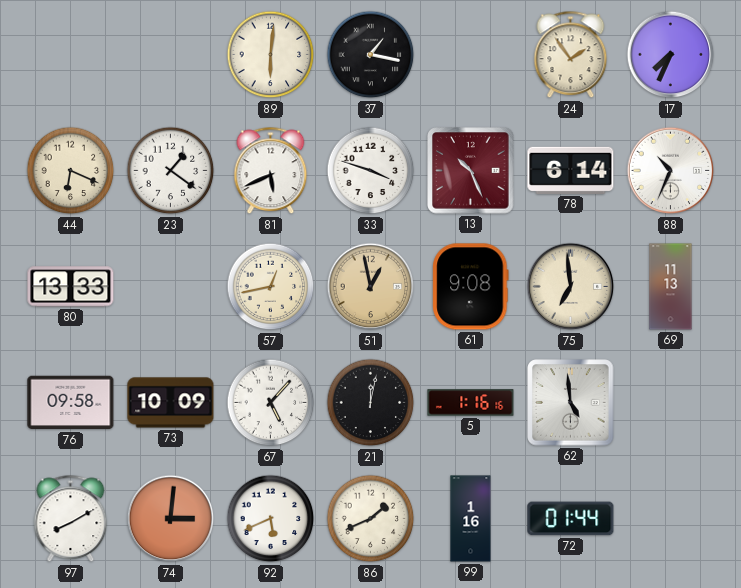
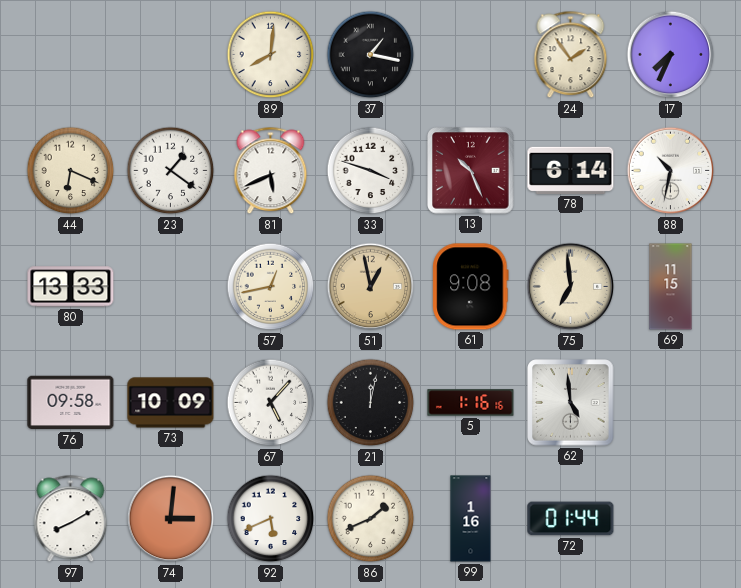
89: 6:01 -> 8:01 (271, 55)
88: 10:34 -> 10:32 (671, 171)
69: 11:13 -> 11:15 (671, 287)
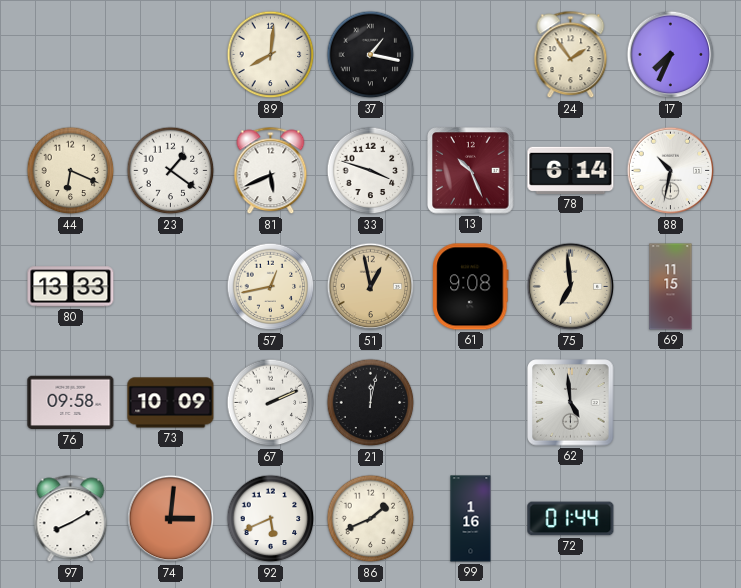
67: 5:07 -> 2:11 (271, 403)
5: 1:16 -> none (471, 403)
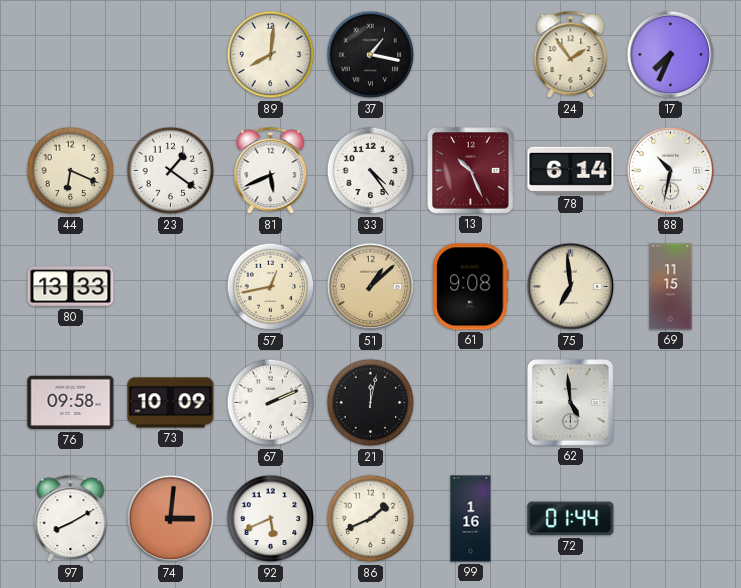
33: 3:48 -> 4:24 (371, 171)
51: 12:58 -> 1:08 (371, 287)
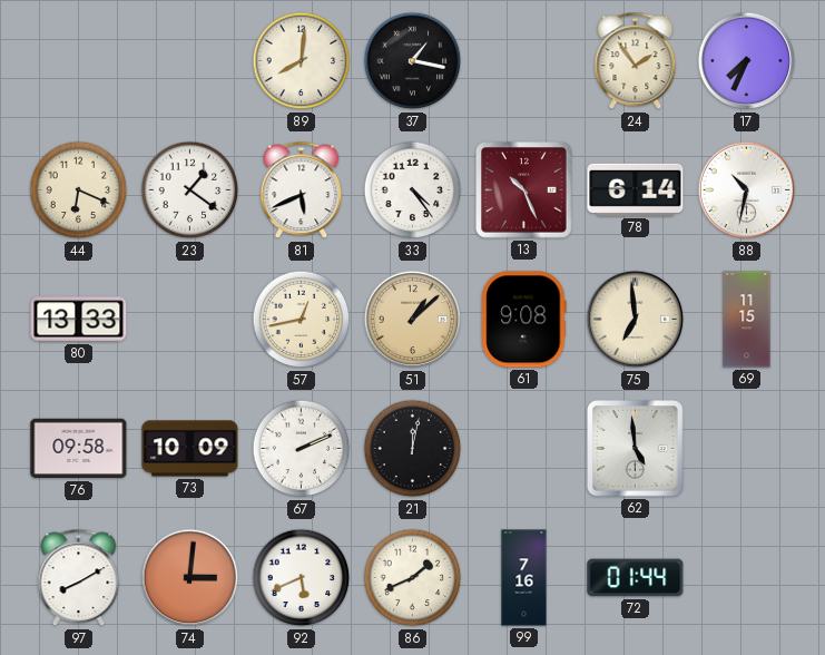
99: 1:16 -> 7:16 (524, 578)
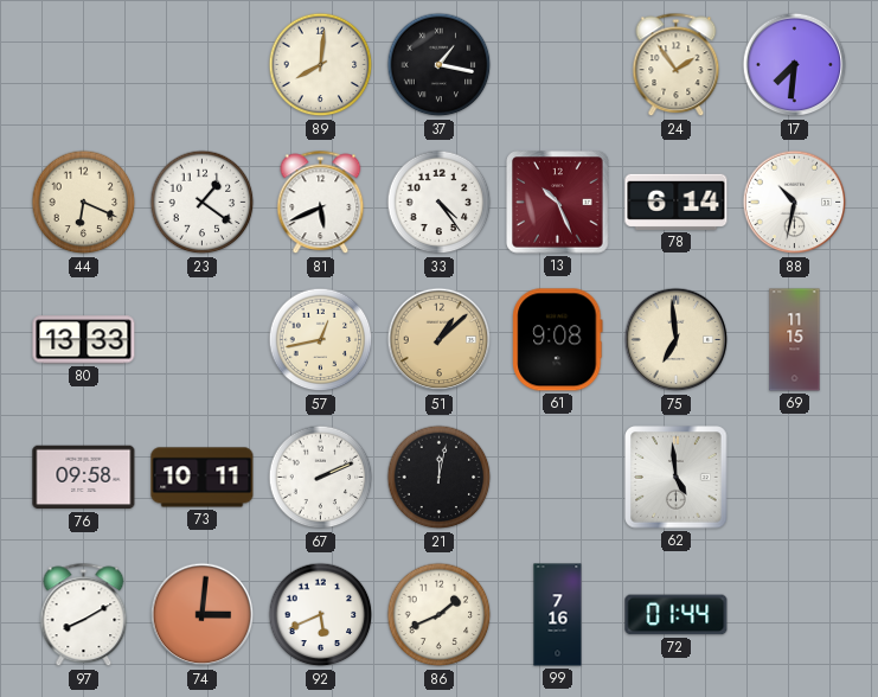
17: 7:34 -> 7:31 (795, 65)
73: 10:09 -> 10:11 (203, 478)
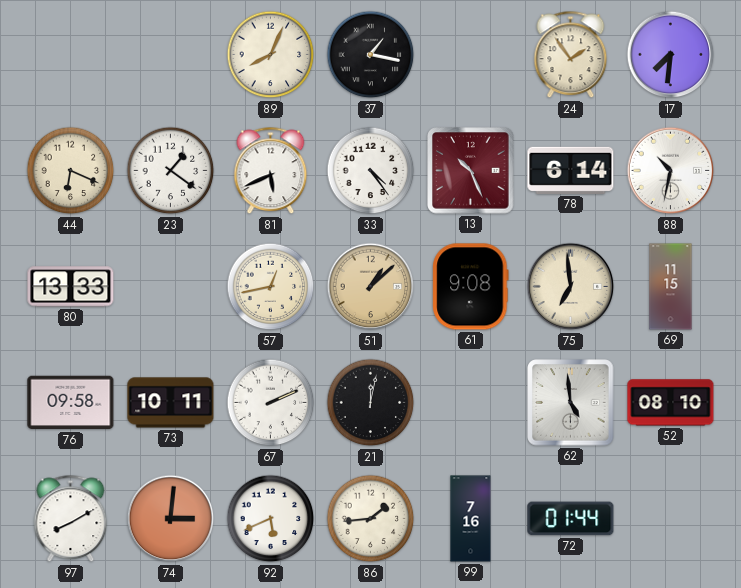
89: 8:01 -> 8:04 (271, 55)
52: none -> 08:10 (671, 403)
86: 1:41 -> 1:44 (371, 519)
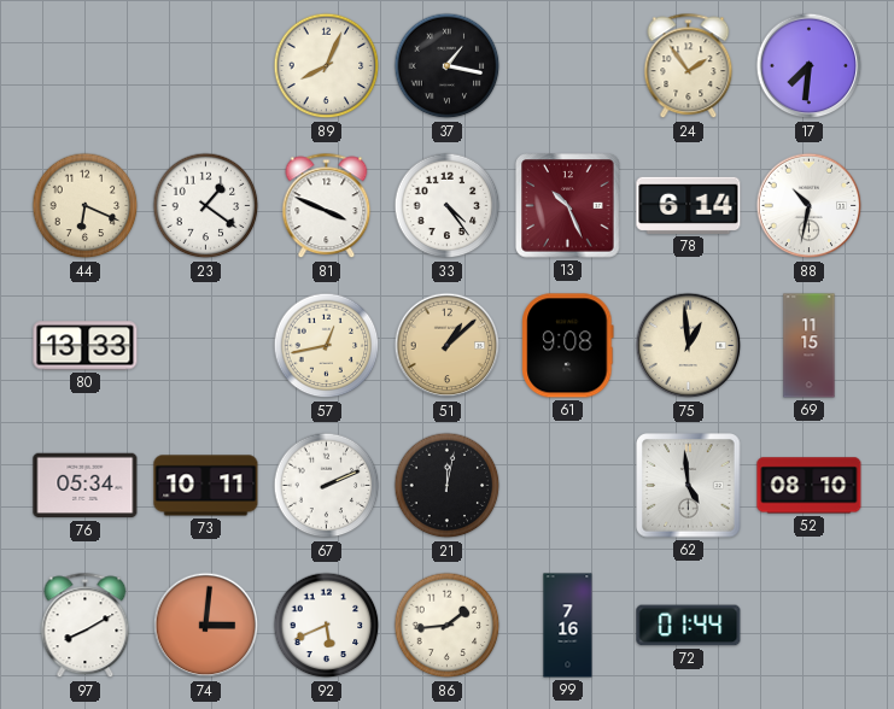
81: 5:41 -> 3:49 (327, 206)
75: 6:59 -> 12:59 (689, 346)
76: 09:58 -> 05:34 (86, 486)
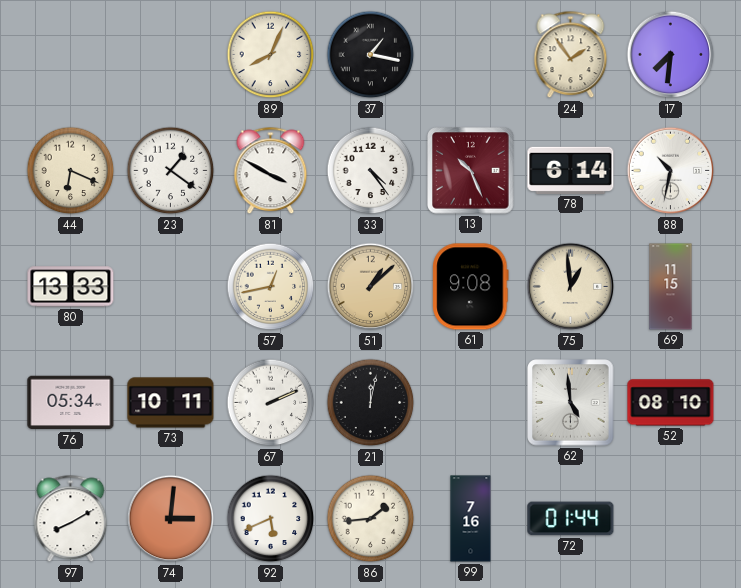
81: 3:49 -> 3:50 (271, 171)
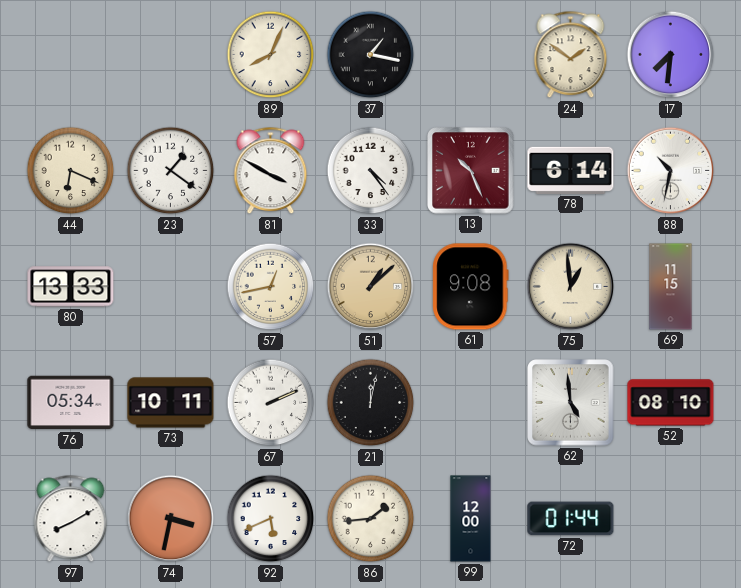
24: 1:54 -> 1:51 (571, 55)
74: 3:01 -> 3:32 (171, 519)
99: 7:16 -> 12:00 (471, 519)
